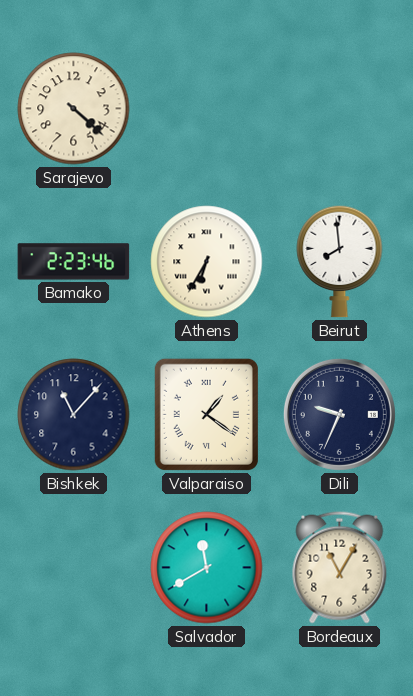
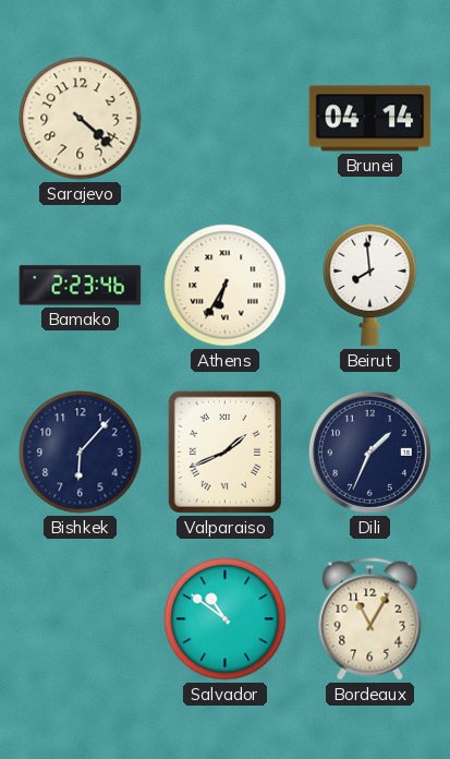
Brunei: none -> 04:14 (370, 119)
Bishkek: 11:07 -> 6:07 (81, 453)
Valparaiso: 1:21 -> 1:41 (224, 451)
Dili: 9:34 -> 1:34 (369, 451)
Salvador: 11:40 -> 10:51 (226, 619)
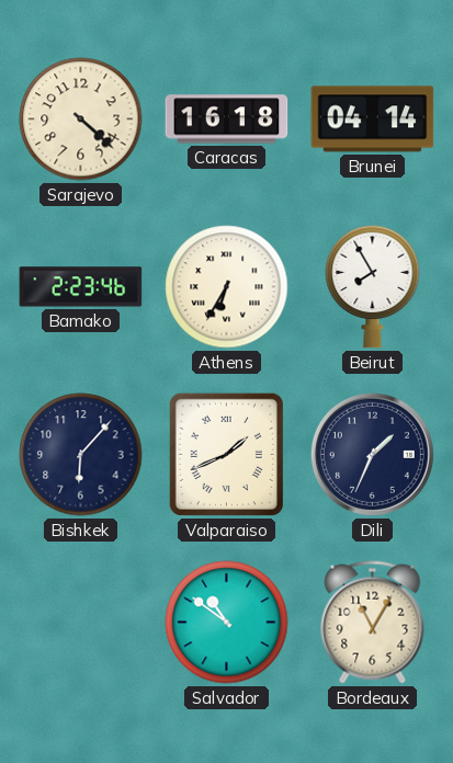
Caracas: none -> 16:18 (227, 119)
Beirut: 7:59 -> 7:55 (373, 286)
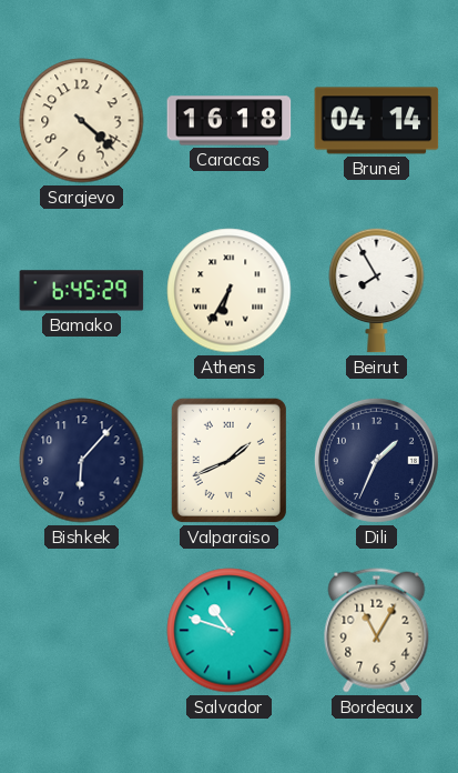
Bamako: 2:23 -> 6:45 (82, 291)
Salvador: 10:51 -> 10:48 (230, 631)
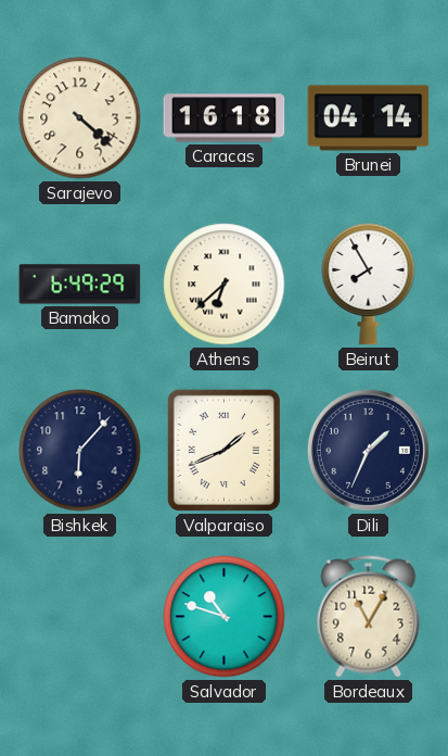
Bamako: 6:45 -> 6:49 (80, 285)
Athens: 6:35 -> 6:38 (225, 285)
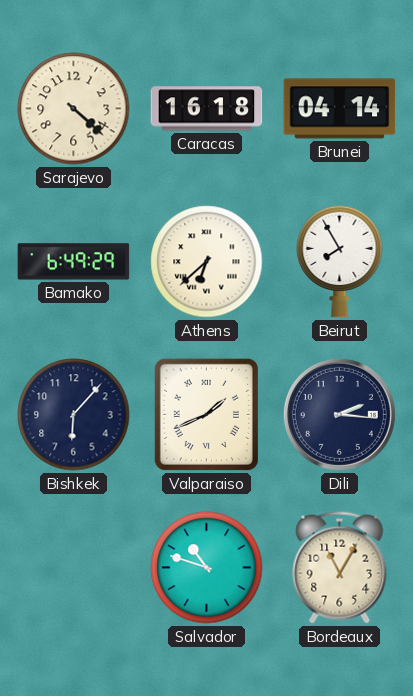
Dili: 1:34 -> 2:16 (339, 414)
